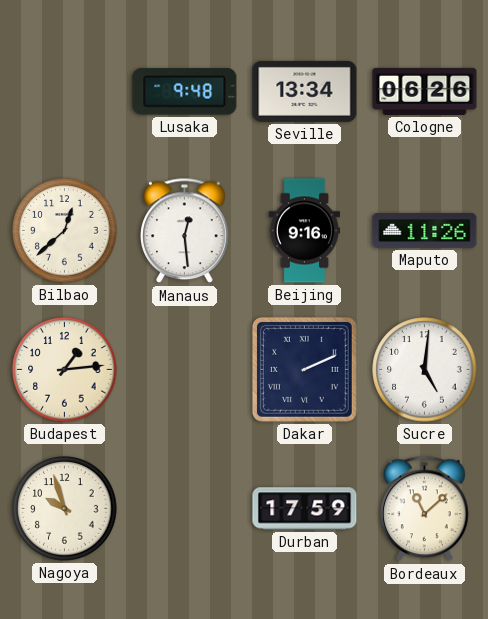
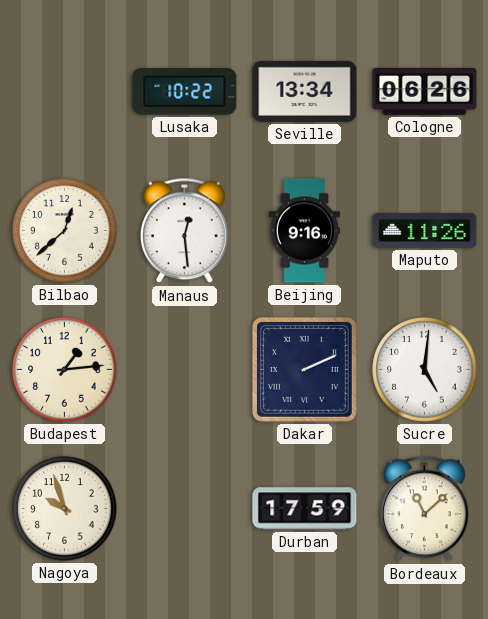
Lusaka: 9:48 -> 10:22 (185, 92)
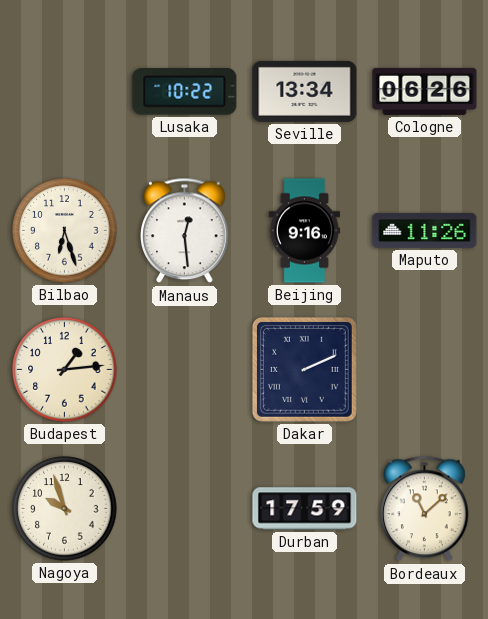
Bilbao: 12:38 -> 6:27 (65, 231)
Sucre: 5:01 -> none (425, 370)
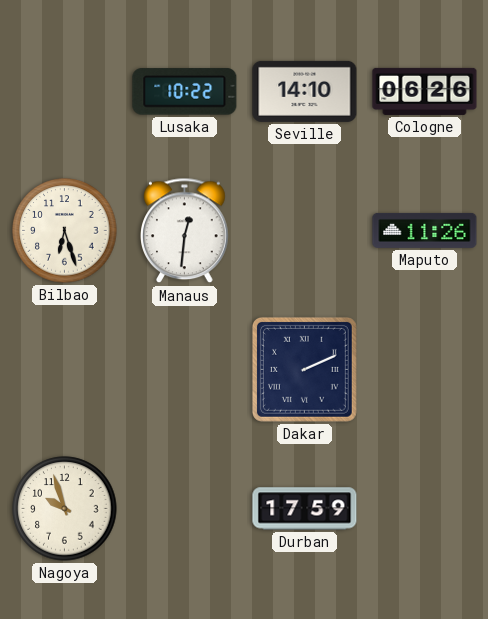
Seville: 13:34 -> 14:10 (305, 91)
Manaus: 12:29 -> 12:31 (185, 231)
Beijing: 9:16 -> none (304, 231)
Budapest: 1:14 -> none (65, 370)
Bordeaux: 11:08 -> none (425, 509)
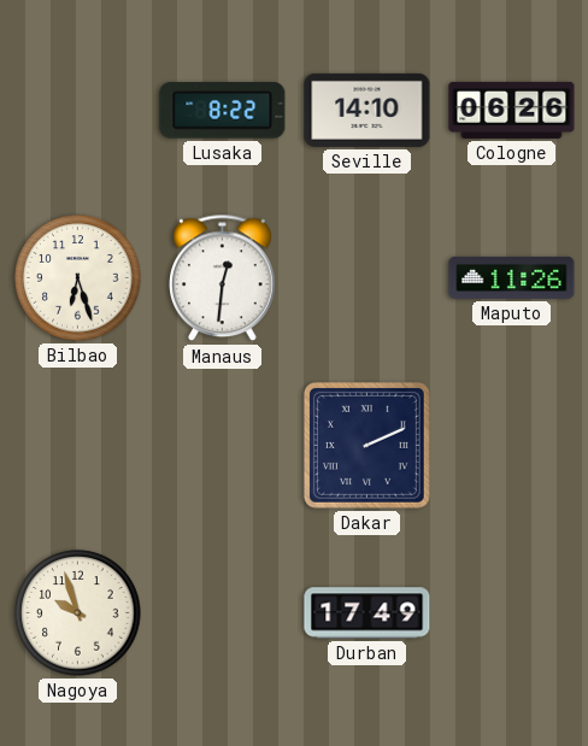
Lusaka: 10:22 -> 8:22 (223, 111)
Durban: 17:59 -> 17:49 (367, 613)
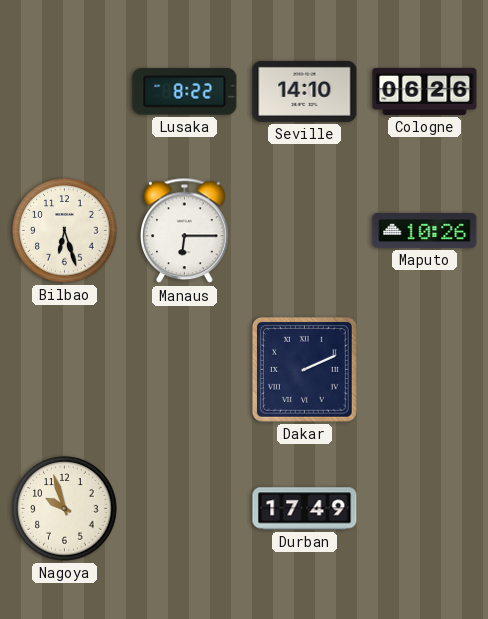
Manaus: 12:31 -> 6:15 (185, 231)
Maputo: 11:26 -> 10:26 (425, 230)
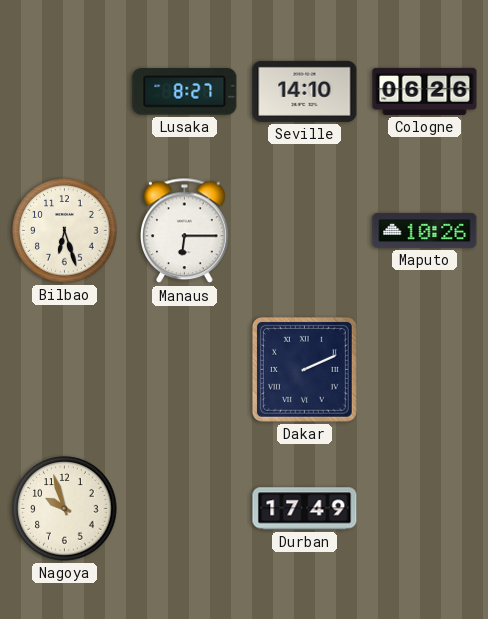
Lusaka: 8:22 -> 8:27 (185, 92)
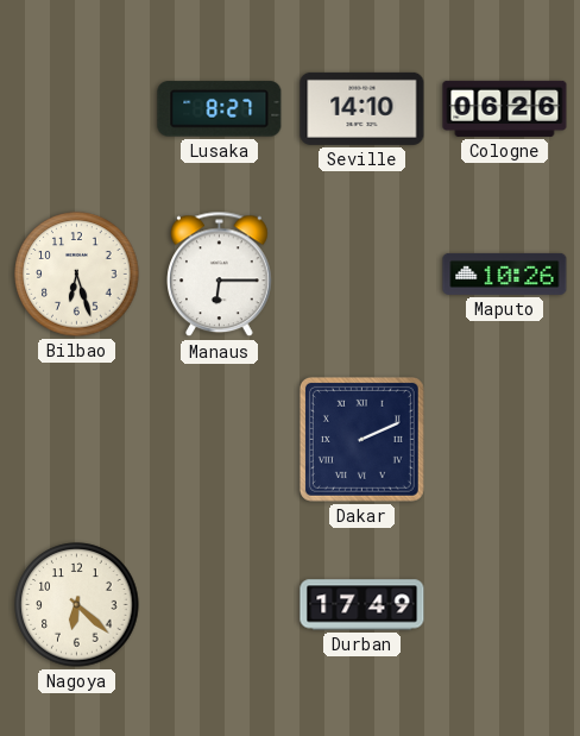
Nagoya: 9:57 -> 6:22 (77, 605)
